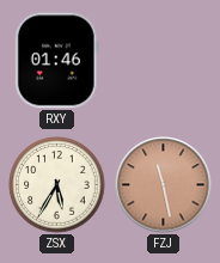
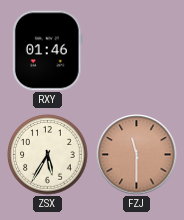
FZJ: 11:28 -> 11:30 (137, 155)
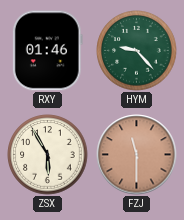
HYM: none -> 9:23 (137, 51)
ZSX: 5:35 -> 5:55 (48, 155)
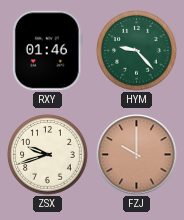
ZSX: 5:55 -> 9:42 (48, 155)
FZJ: 11:30 -> 10:00 (137, 155)
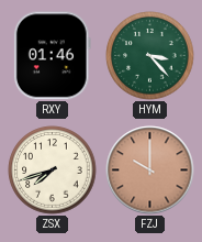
HYM: 9:23 -> 3:23 (150, 56)
ZSX: 9:42 -> 7:42 (53, 170)
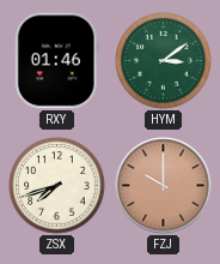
HYM: 3:23 -> 3:09 (164, 61)
